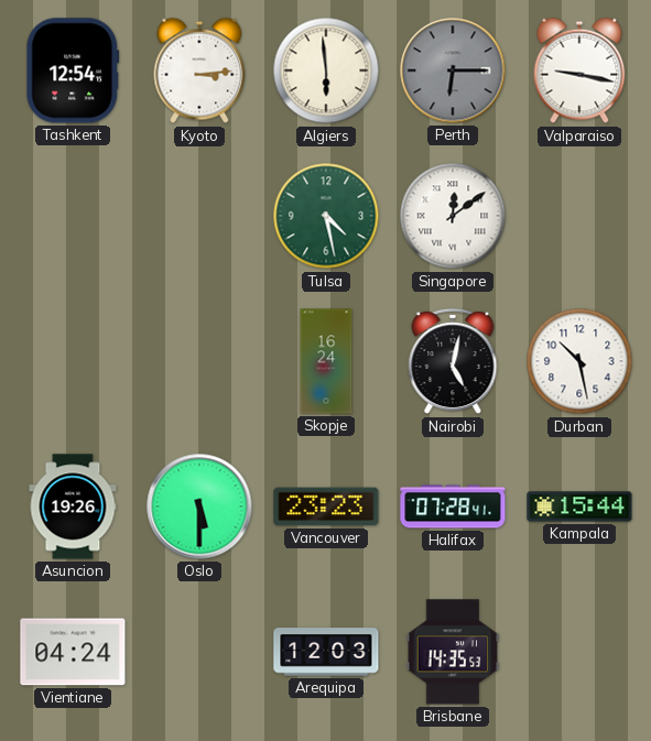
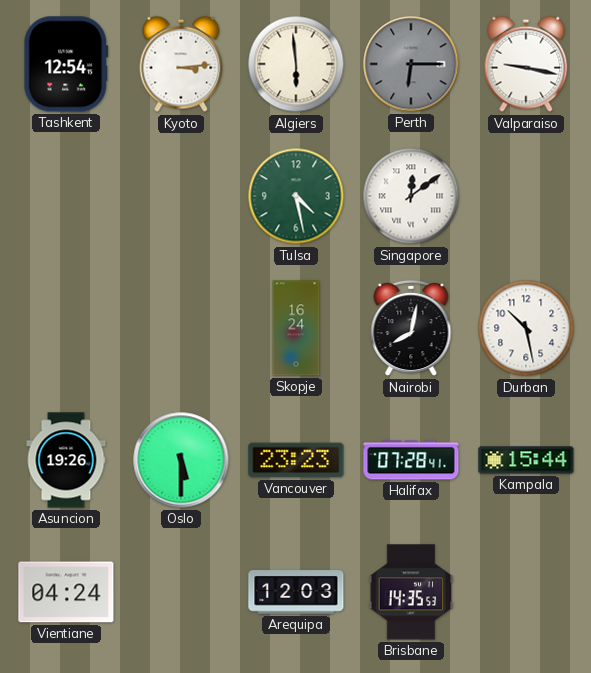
Nairobi: 5:02 -> 8:02 (411, 328)
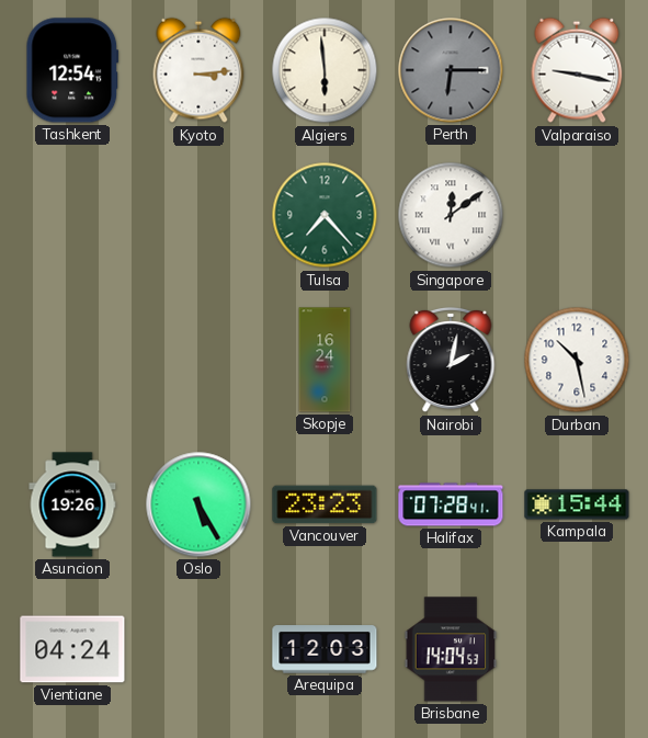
Tulsa: 4:28 -> 7:23 (325, 215)
Nairobi: 8:02 -> 2:02 (451, 360)
Oslo: 5:30 -> 5:25 (198, 504)
Brisbane: 14:35 -> 14:04 (451, 649)
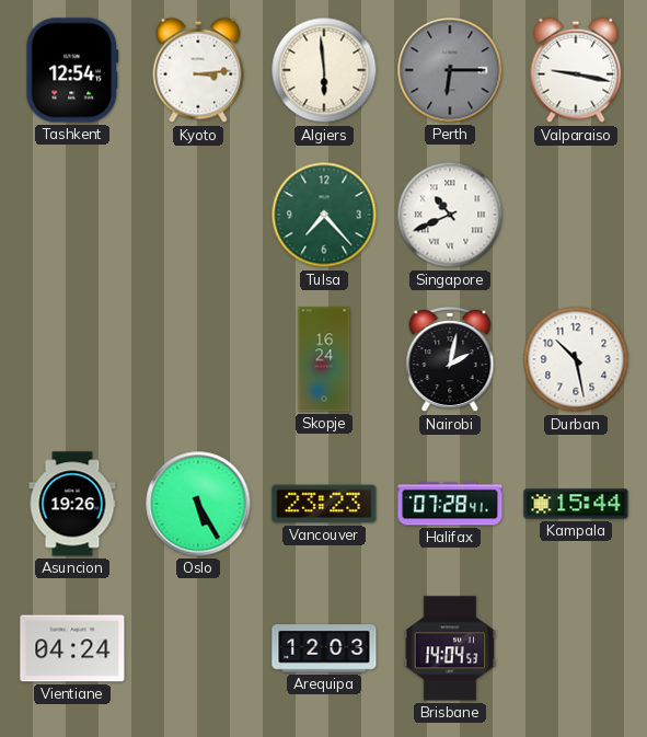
Singapore: 12:09 -> 10:41 (450, 215)
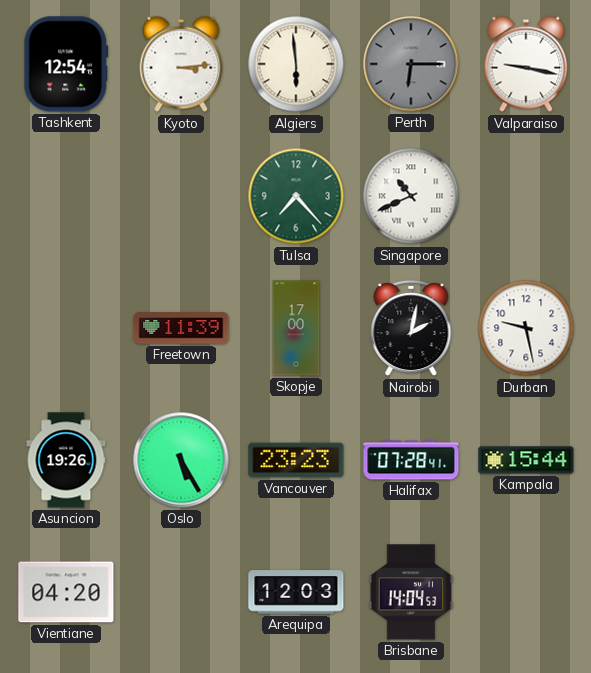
Freetown: none -> 11:39 (181, 328)
Skopje: 16:24 -> 17:00 (296, 328)
Durban: 10:28 -> 9:28 (526, 328)
Vientiane: 04:24 -> 04:20 (66, 592)
